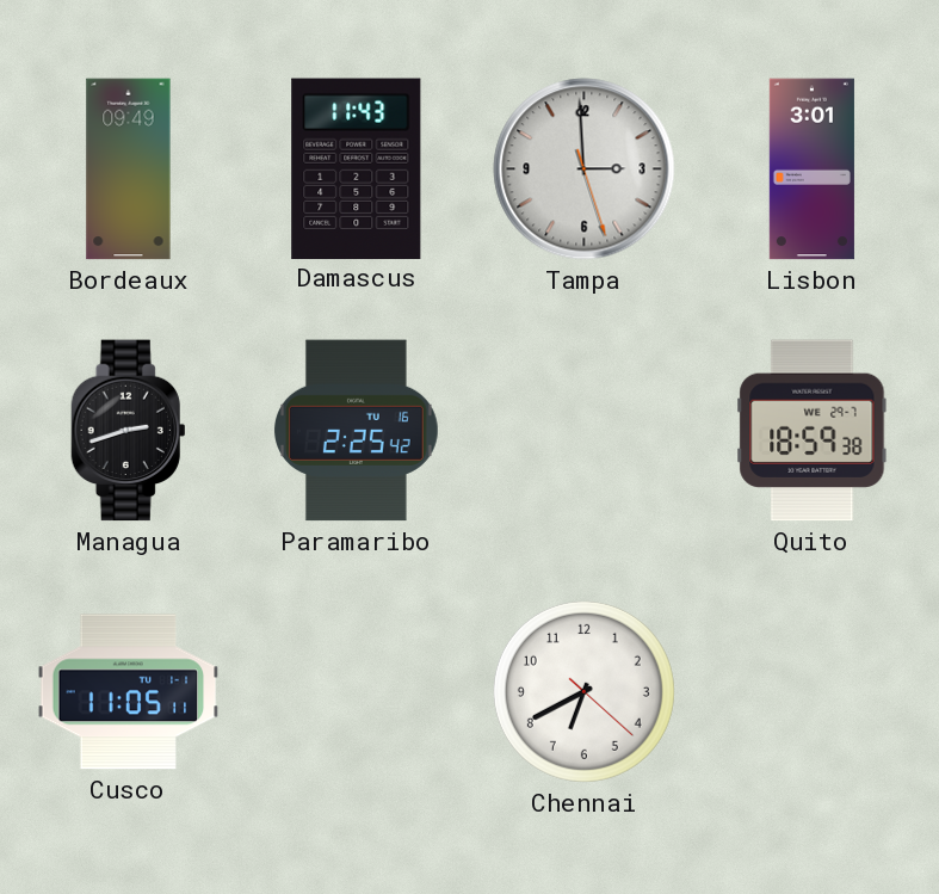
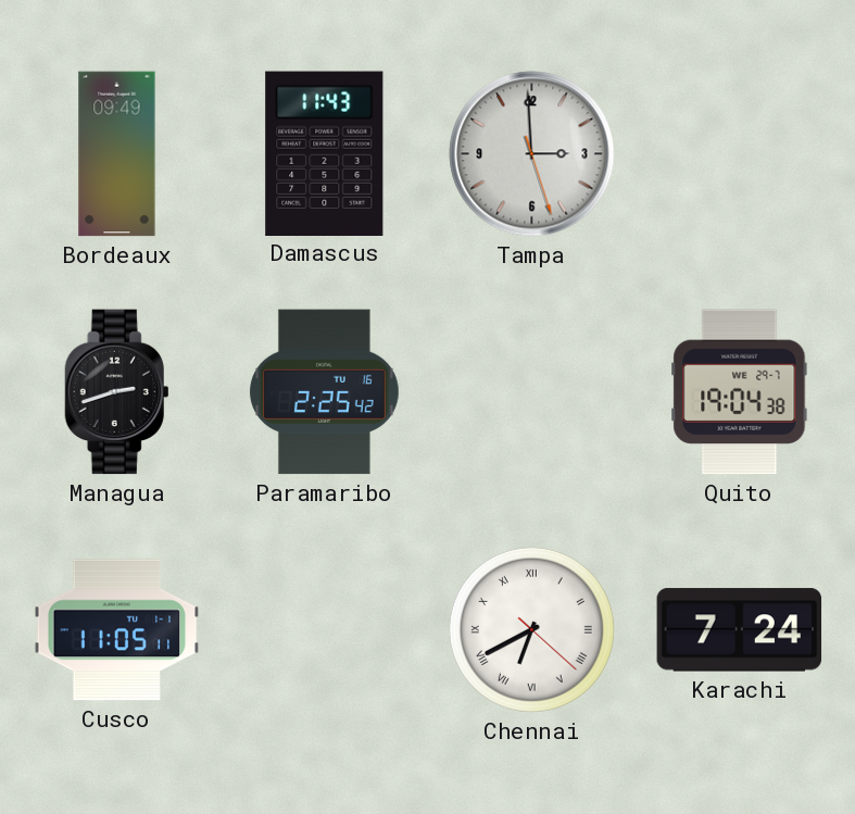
Lisbon: 3:01 -> none (811, 169)
Quito: 18:59 -> 19:04 (740, 392)
Chennai numerals: Arabic -> Roman (531, 629)
Karachi: none -> 7:24 (740, 630)
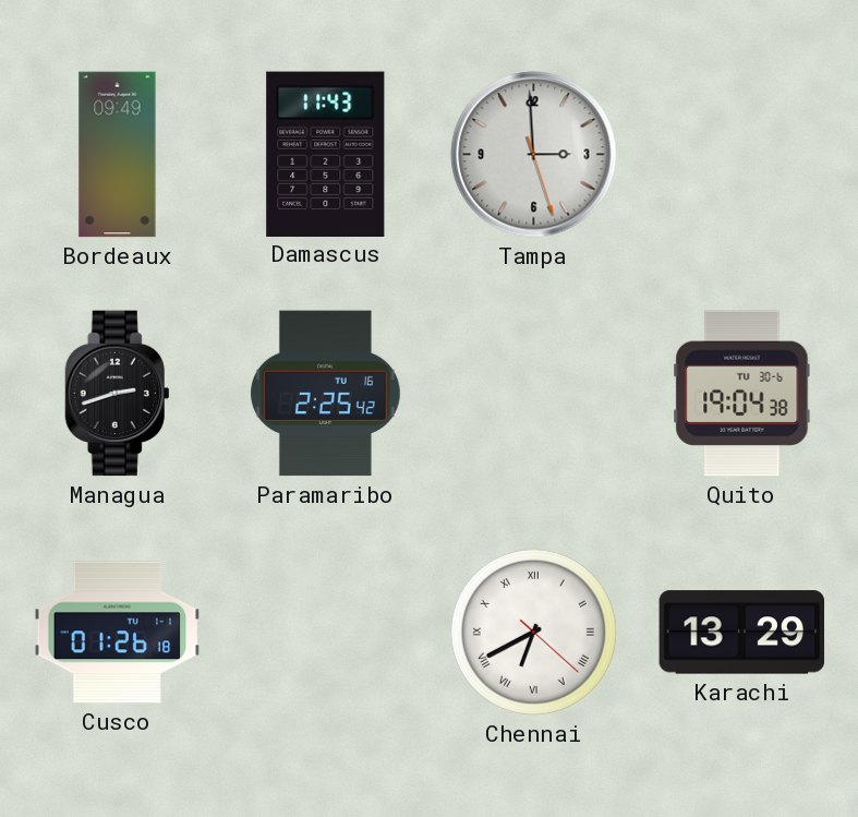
Quito date: WE 29-7 -> TU 30-6 (742, 394)
Cusco: 11:05 -> 01:26 (118, 633)
Karachi: 7:24 -> 13:29 (742, 633)
